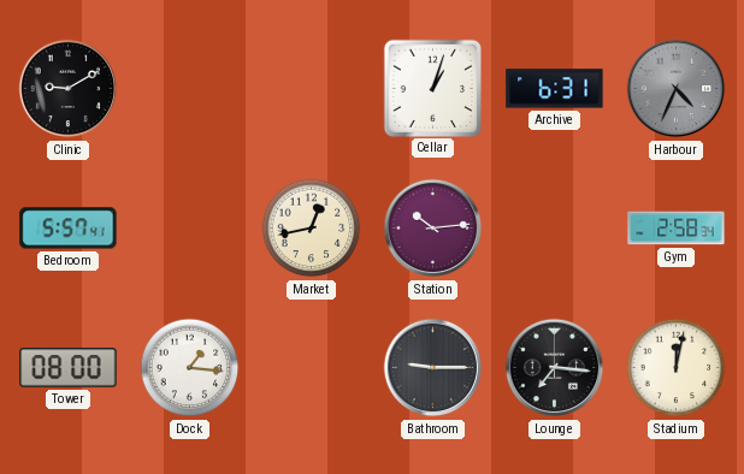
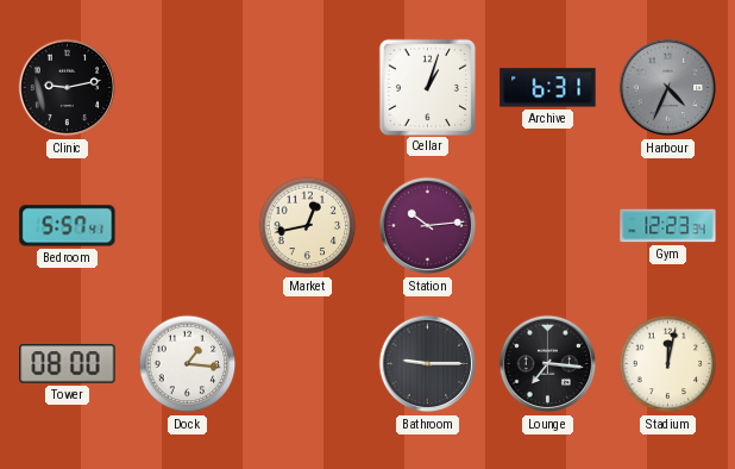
Clinic: 9:10 -> 9:13 (68, 88)
Gym: 2:58 -> 12:23 (668, 226)
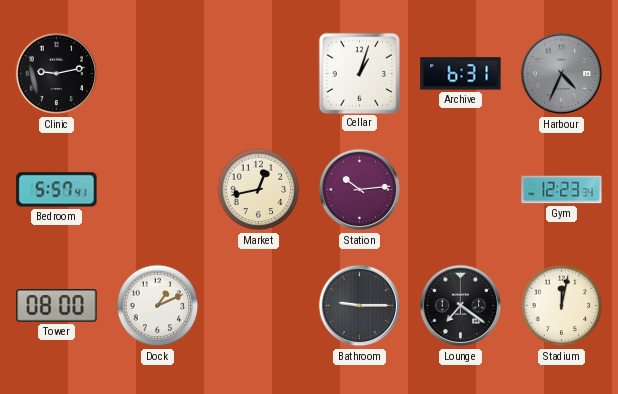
Dock: 1:16 -> 1:11 (158, 306)
Lounge: 7:16 -> 7:21 (461, 306)
